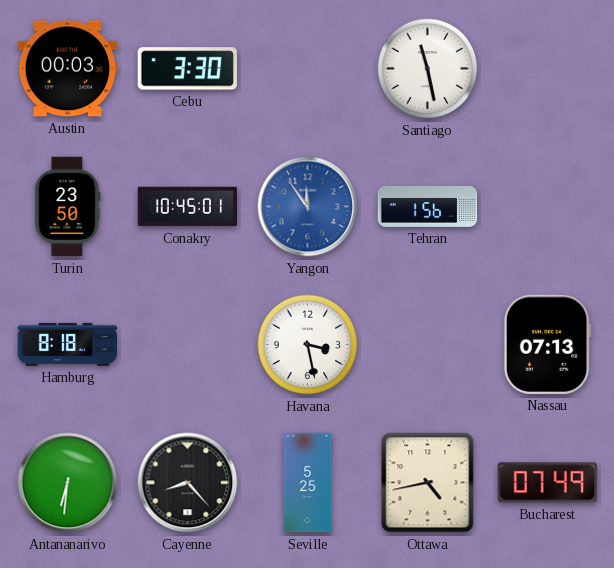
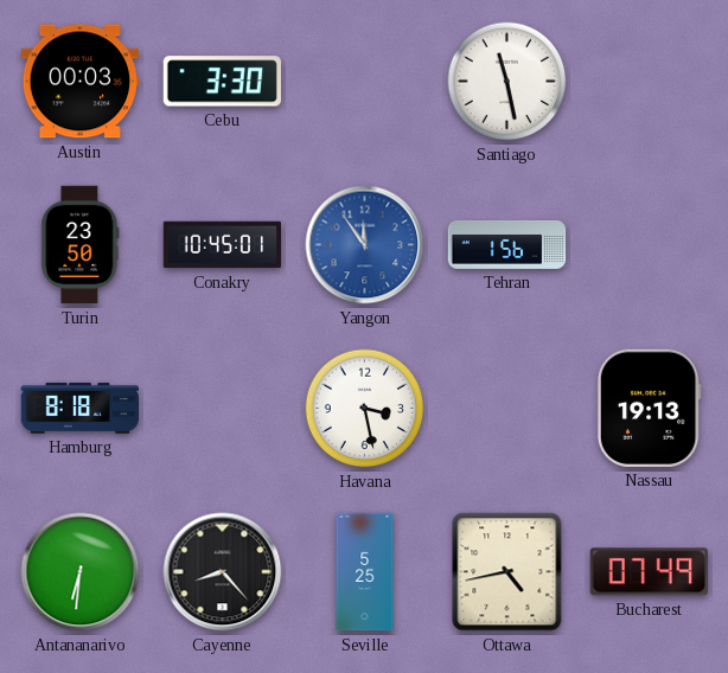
Nassau: 07:13 -> 19:13 (649, 408)
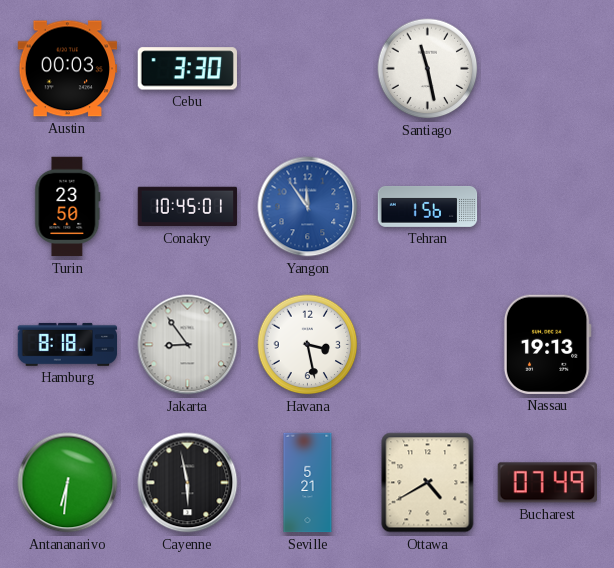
Jakarta: none -> 8:54 (188, 345)
Cayenne: 8:23 -> 5:58 (188, 483)
Seville: 5:25 -> 5:21 (308, 483)
Ottawa: 4:43 -> 4:40 (428, 483)
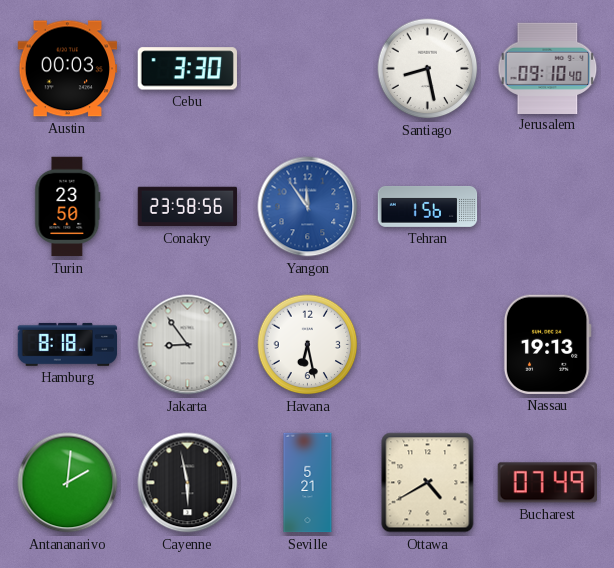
Santiago: 11:28 -> 8:28 (428, 69)
Jerusalem: none -> 09:10 (548, 68)
Conakry: 10:45 -> 23:58 (188, 207)
Havana: 3:28 -> 6:28 (308, 345)
Antananarivo: 6:31 -> 2:01 (68, 483)
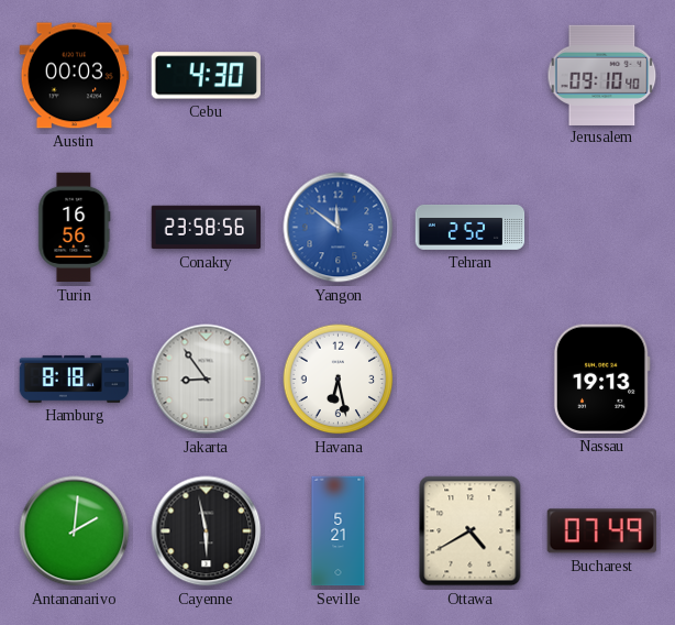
Cebu: 3:30 -> 4:30 (206, 76)
Santiago: 8:28 -> none (428, 69)
Turin: 23:50 -> 16:56 (75, 228)
Yangon: 11:54 -> 11:51 (339, 228)
Tehran: 1:56 -> 2:52 (471, 227)
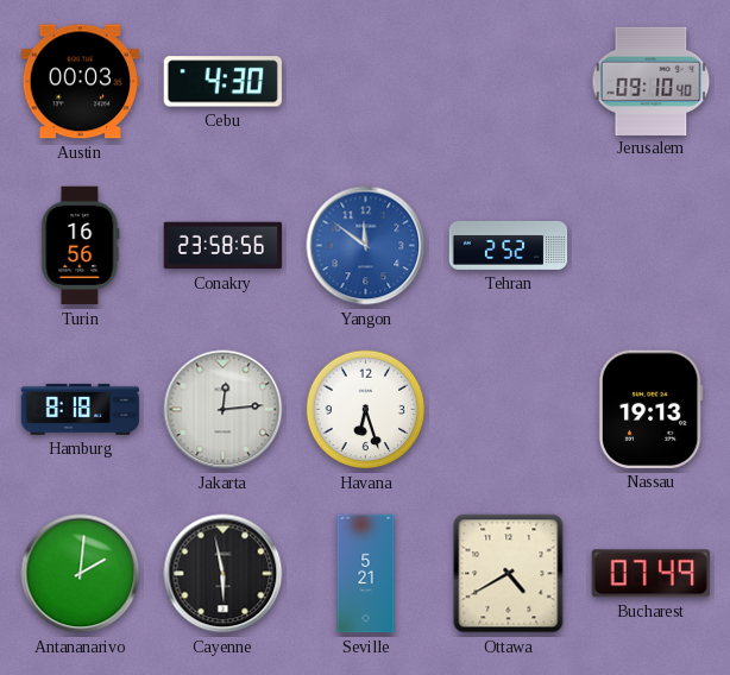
Jakarta: 8:54 -> 12:14 (224, 410)
Havana: 6:28 -> 6:27 (366, 410)
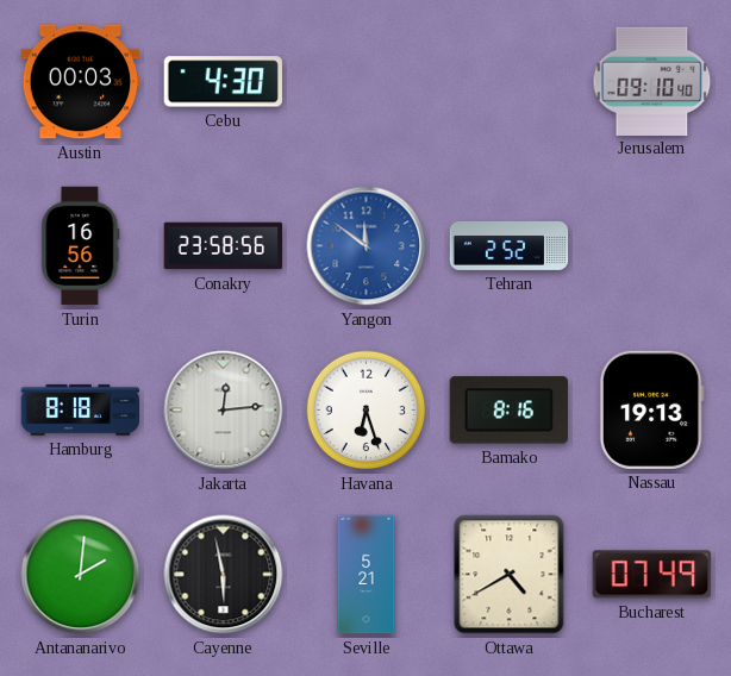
Bamako: none -> 8:16 (508, 411)
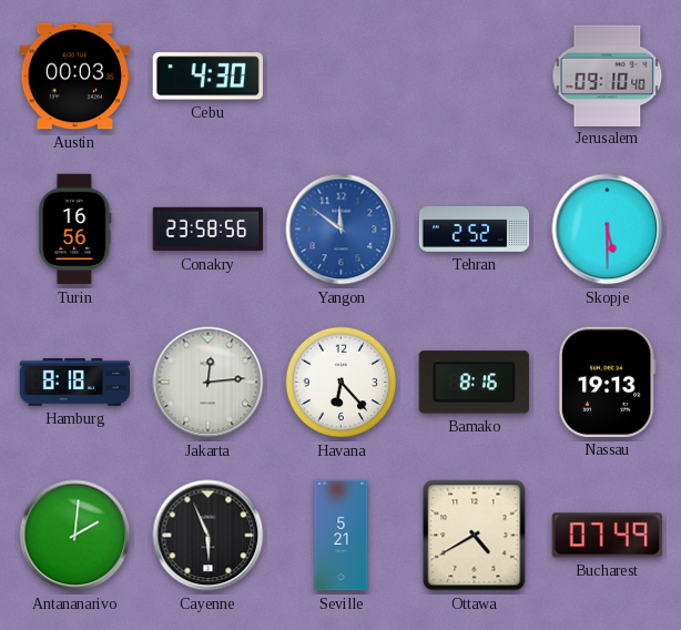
Skopje: none -> 5:30 (608, 230)
Havana: 6:27 -> 6:23 (342, 383)
Cayenne: 5:58 -> 5:56 (209, 536)
